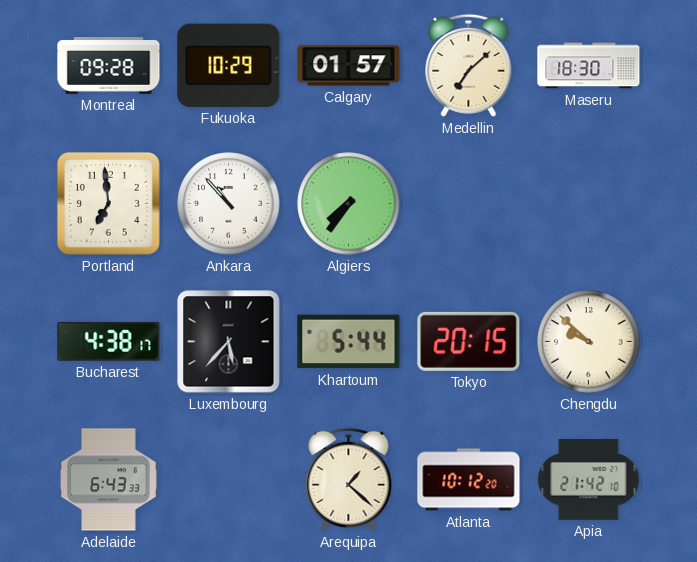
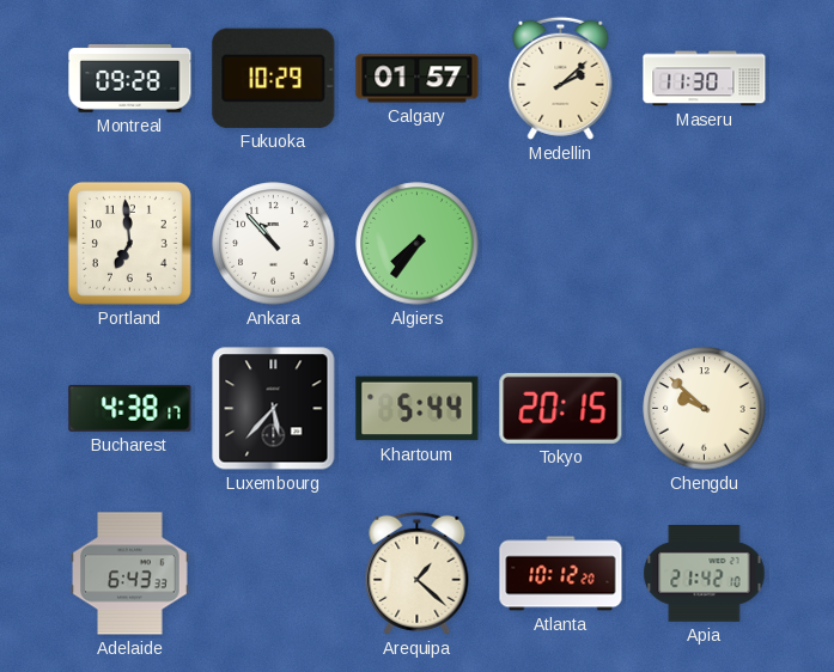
Medellin: 7:08 -> 2:08 (561, 78)
Maseru: 18:30 -> 11:30 (705, 79)
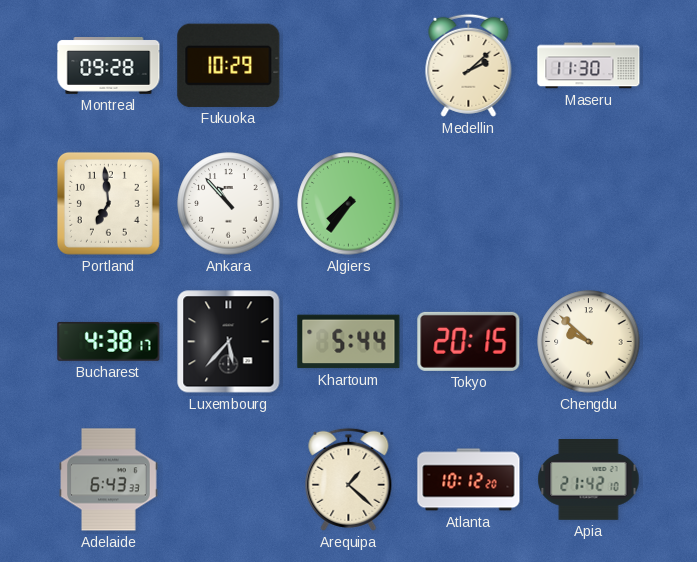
Calgary: 01:57 -> none (418, 79)
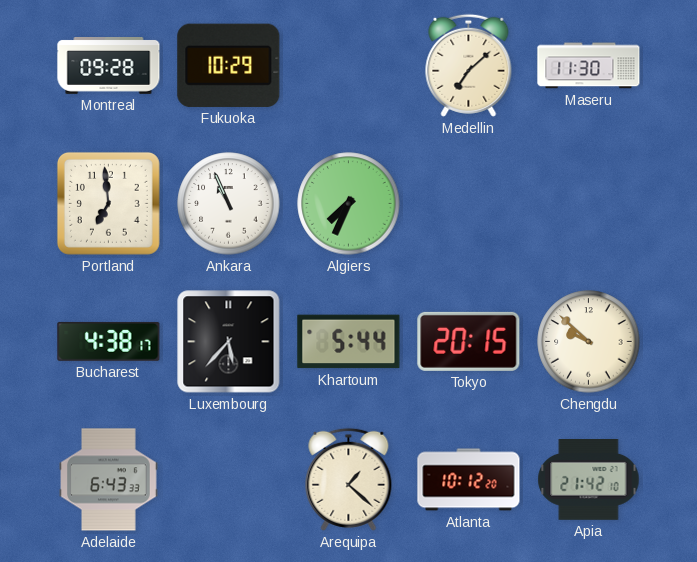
Medellin: 2:08 -> 7:08 (469, 65)
Ankara: 10:53 -> 10:56 (229, 204)
Algiers: 7:36 -> 7:34 (349, 204)
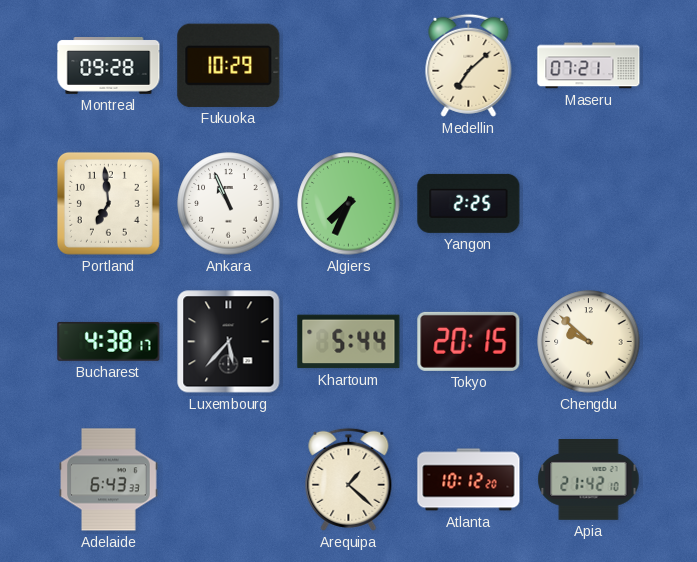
Maseru: 11:30 -> 07:21 (589, 66)
Yangon: none -> 2:25 (469, 203)
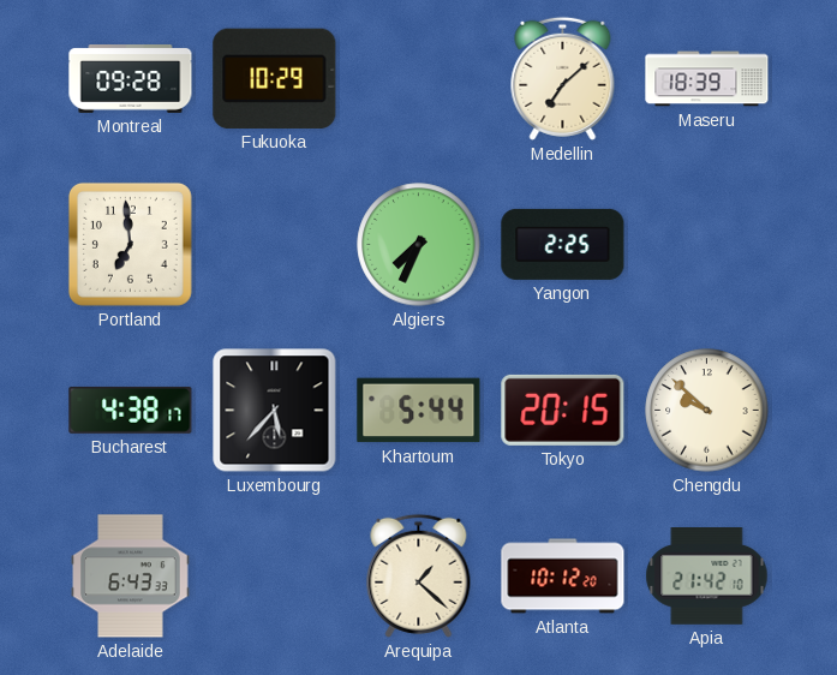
Maseru: 07:21 -> 18:39 (707, 79)
Ankara: 10:56 -> none (229, 204)
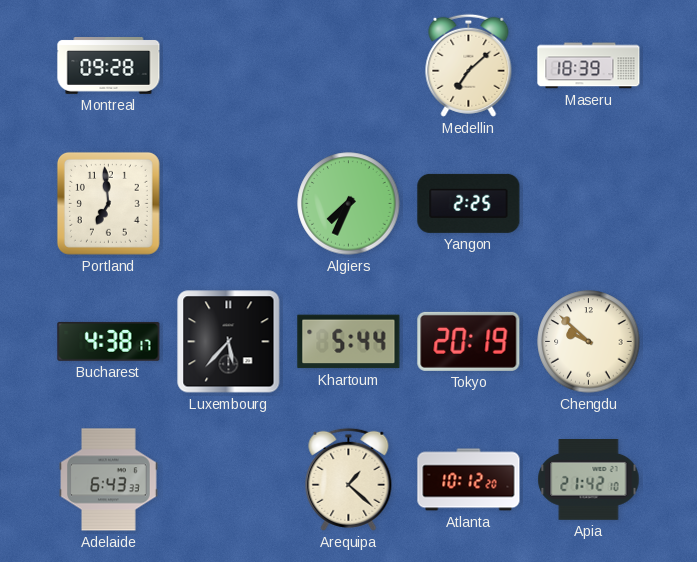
Fukuoka: 10:29 -> none (275, 78)
Tokyo: 20:15 -> 20:19 (469, 341)
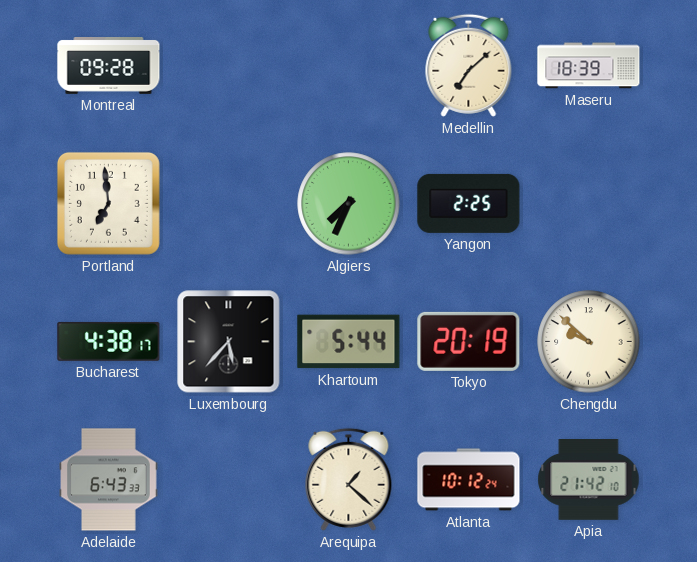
Atlanta: 10:12:20 -> 10:12:24 (469, 480)
